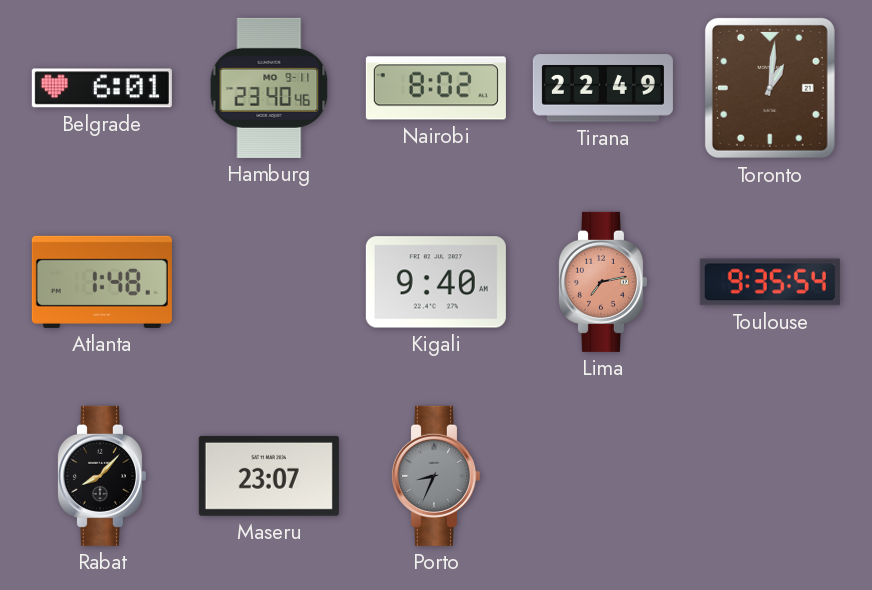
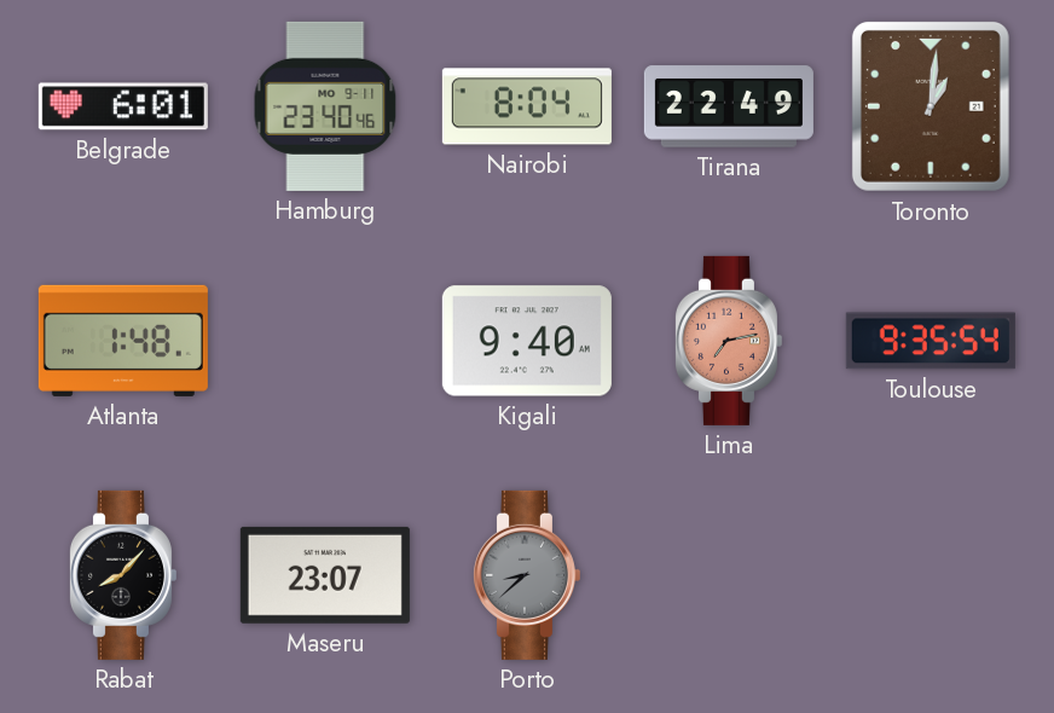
Nairobi: 8:02 -> 8:04 (527, 106)
Porto: 8:34 -> 8:38 (526, 575)
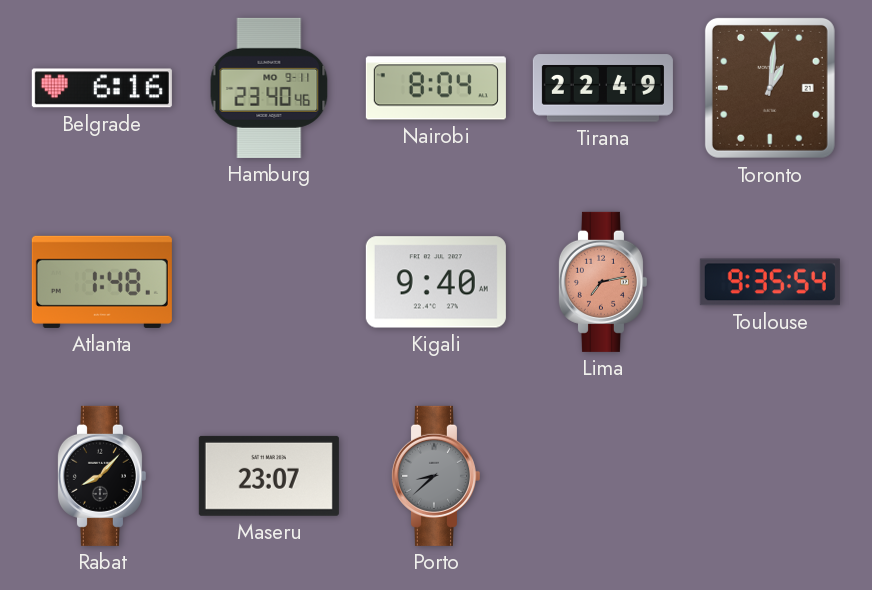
Belgrade: 6:01 -> 6:16 (102, 88)
